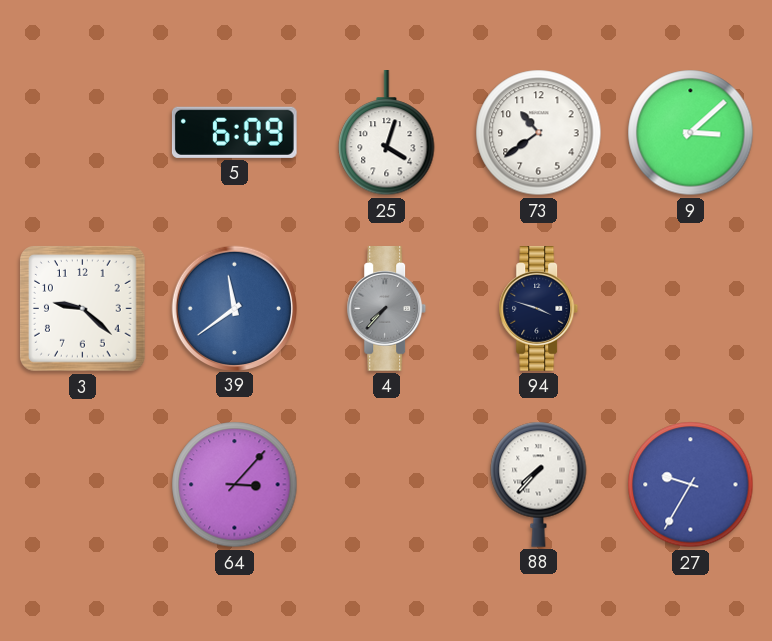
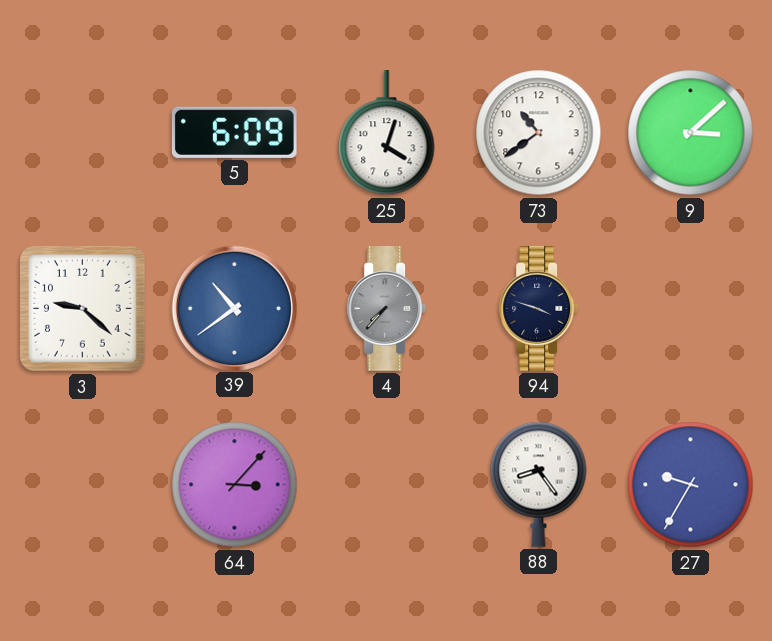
39: 11:39 -> 10:39 (234, 308)
88: 7:37 -> 8:24 (539, 484)
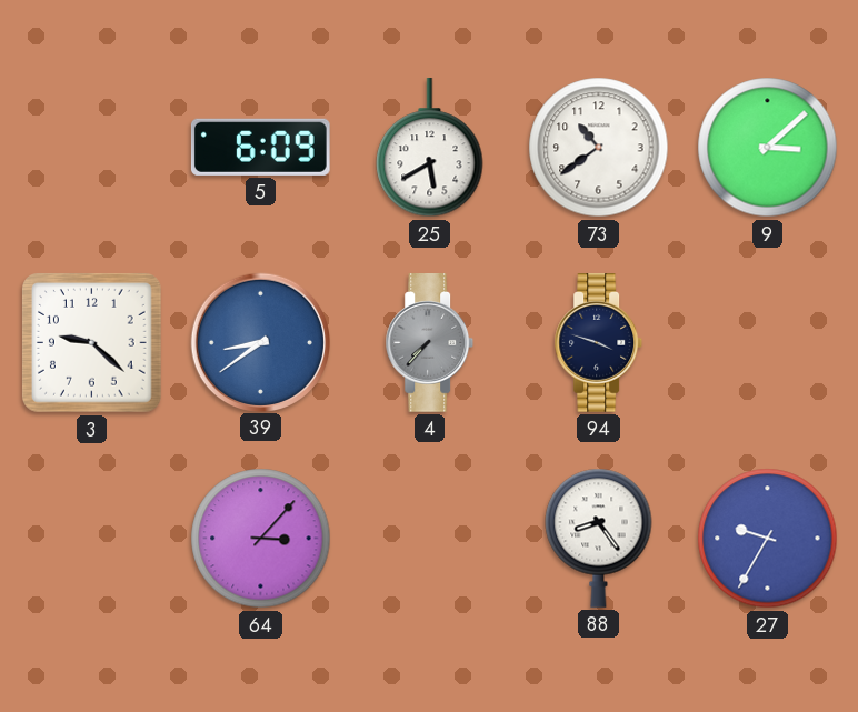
25: 4:03 -> 5:40 (430, 149)
39: 10:39 -> 8:39 (260, 342)
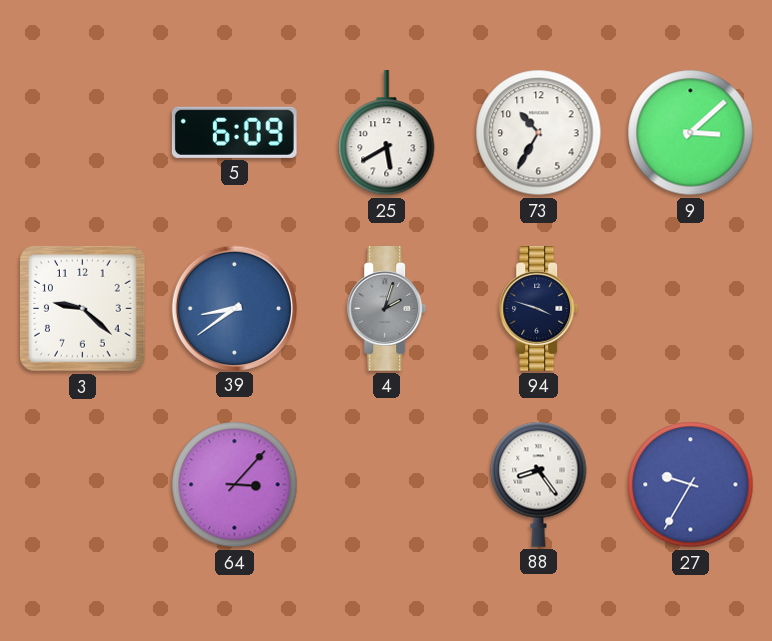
73: 10:39 -> 10:35 (539, 133)
4: 7:37 -> 2:03 (387, 309)
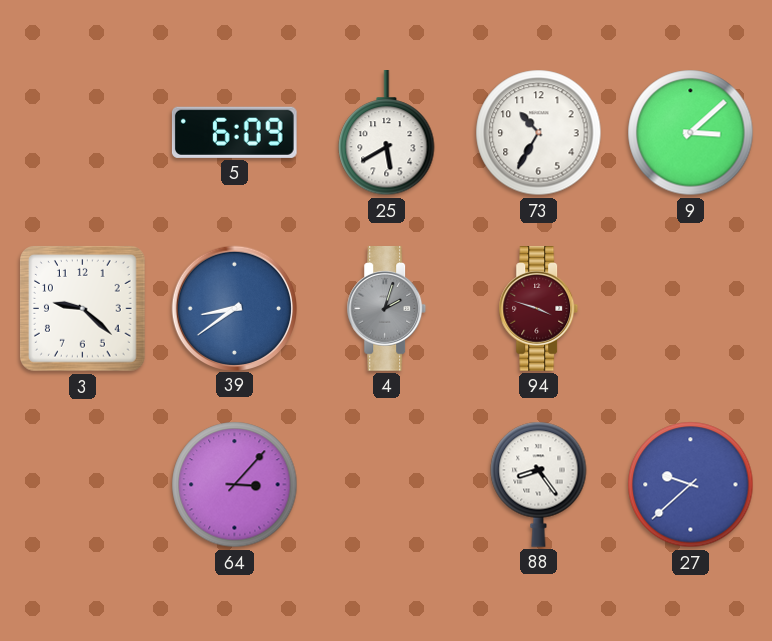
94 dial: navy -> burgundy (539, 309)
27: 9:35 -> 9:38 (691, 485)
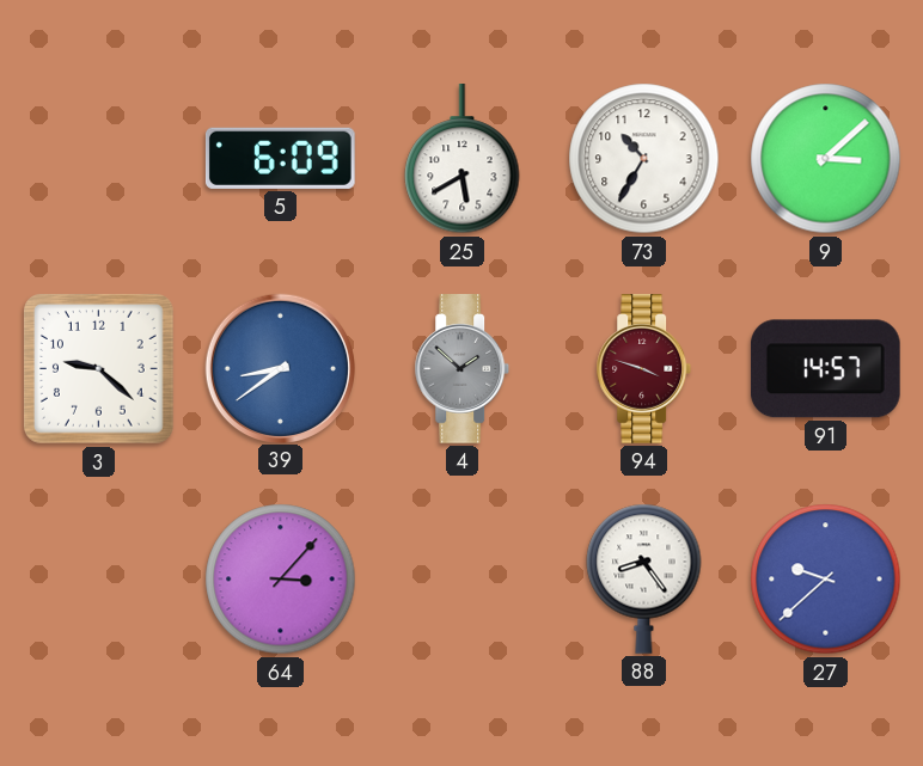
4: 2:03 -> 1:52 (463, 369)
91: none -> 14:57 (825, 369)
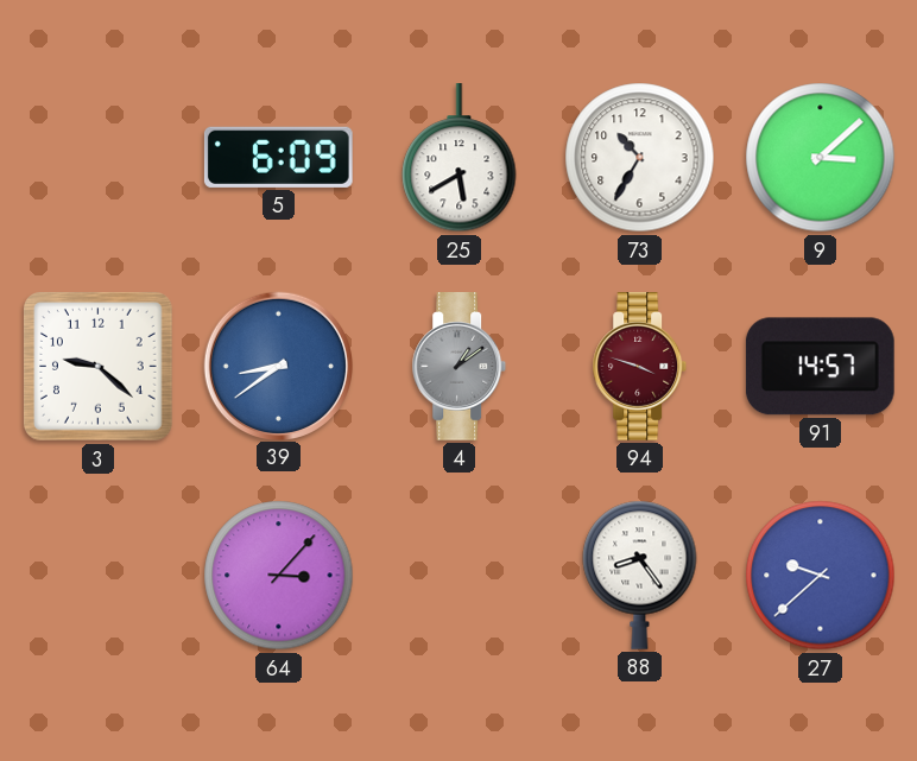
4: 1:52 -> 1:09 (460, 367)
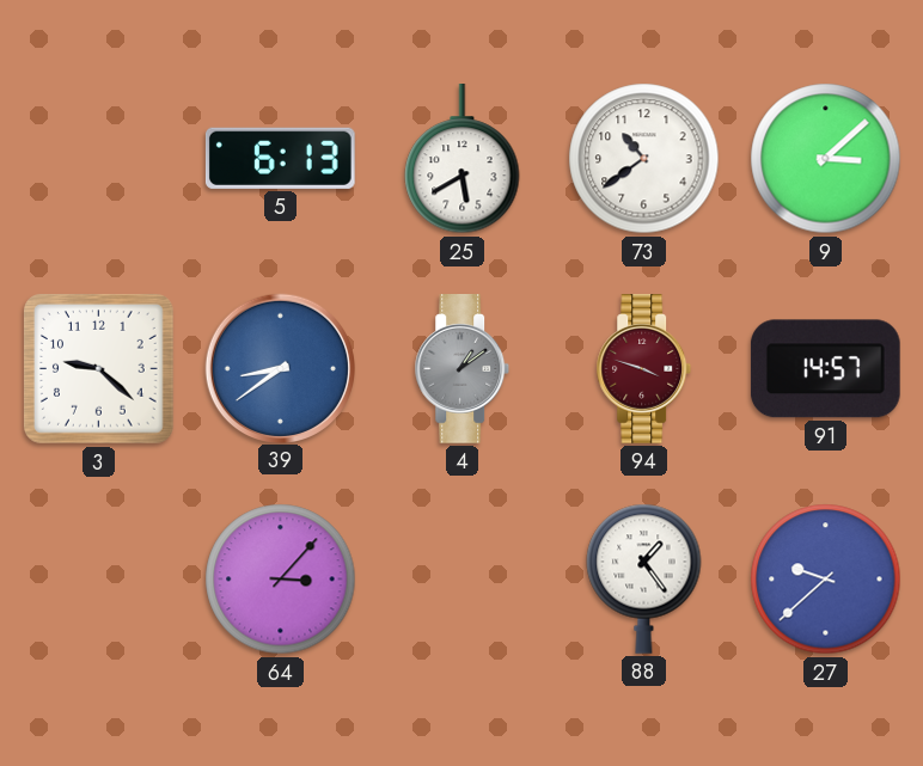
5: 6:09 -> 6:13 (280, 158)
73: 10:35 -> 10:39 (644, 159)
88: 8:24 -> 1:24 (644, 578)
